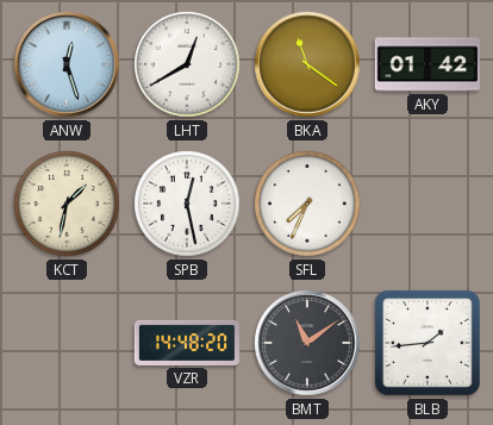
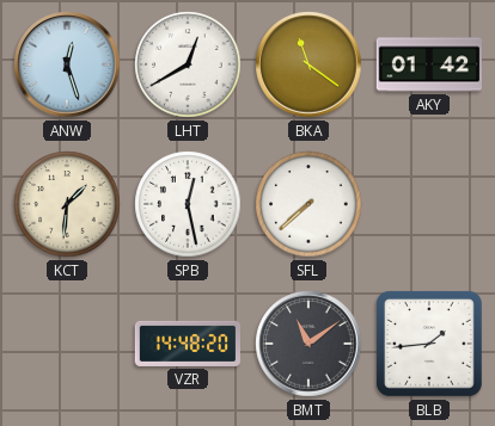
KCT: 1:32 -> 1:31 (67, 204)
SFL: 7:34 -> 7:38 (308, 204)
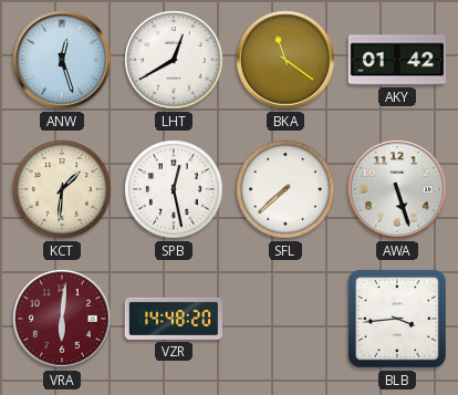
AWA: none -> 5:27 (397, 189)
VRA: none -> 6:01 (62, 319)
BMT: 11:09 -> none (308, 344)
BLB: 1:44 -> 3:44 (397, 319)
